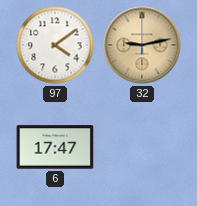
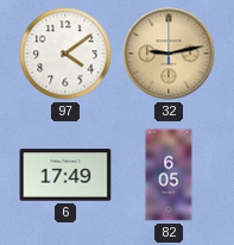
6: 17:47 -> 17:49 (65, 175)
82: none -> 6:05 (169, 175)
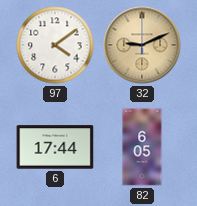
32: 9:13 -> 9:11 (142, 45)
6: 17:49 -> 17:44 (55, 147)
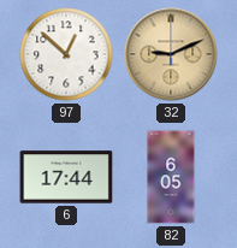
97: 4:09 -> 12:52 (66, 54)
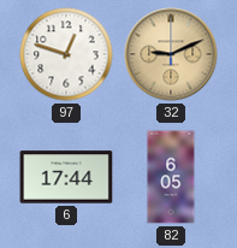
97: 12:52 -> 12:48 (66, 54)
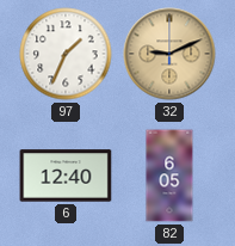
97: 12:48 -> 1:34 (66, 54)
6: 17:44 -> 12:40 (66, 176)
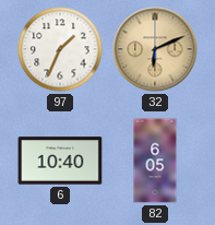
32: 9:11 -> 6:11 (155, 49)
6: 12:40 -> 10:40 (60, 161)
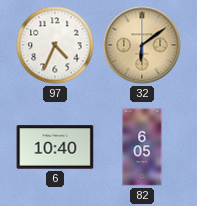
97: 1:34 -> 4:34 (55, 45)
32: 6:11 -> 6:09 (142, 45)
